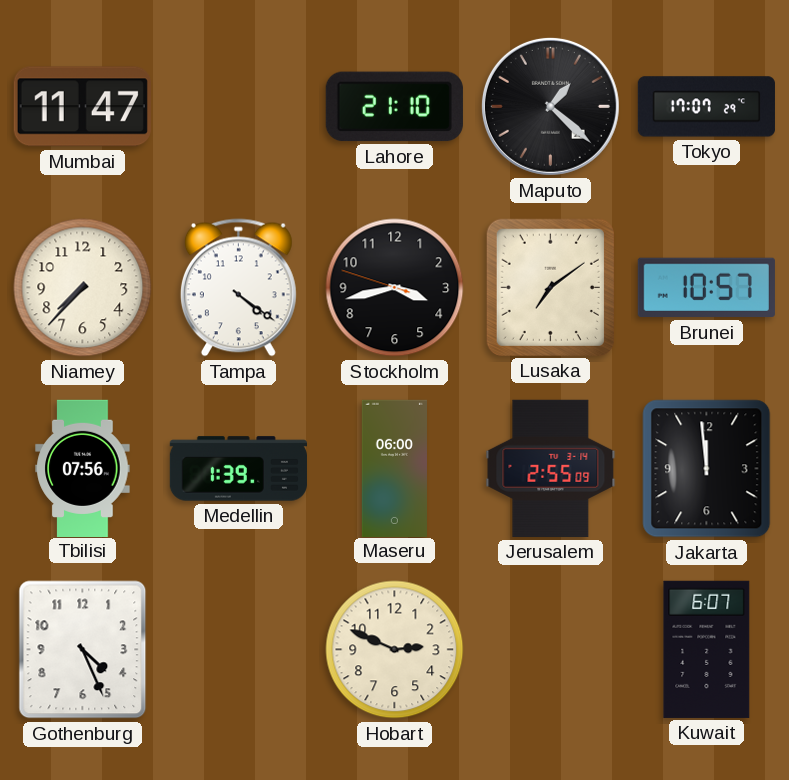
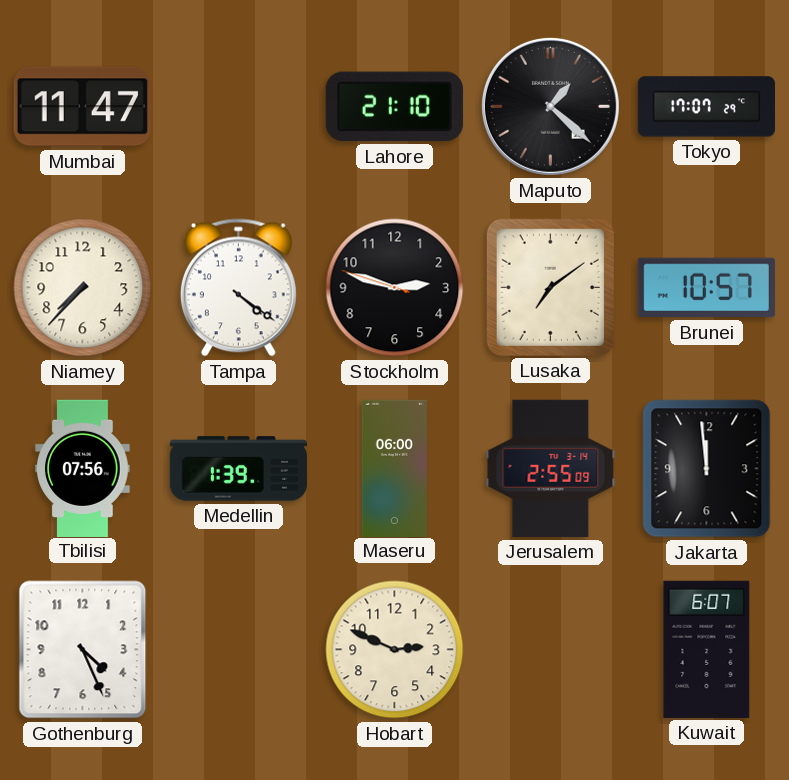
Stockholm: 3:42 -> 2:47 (395, 288)
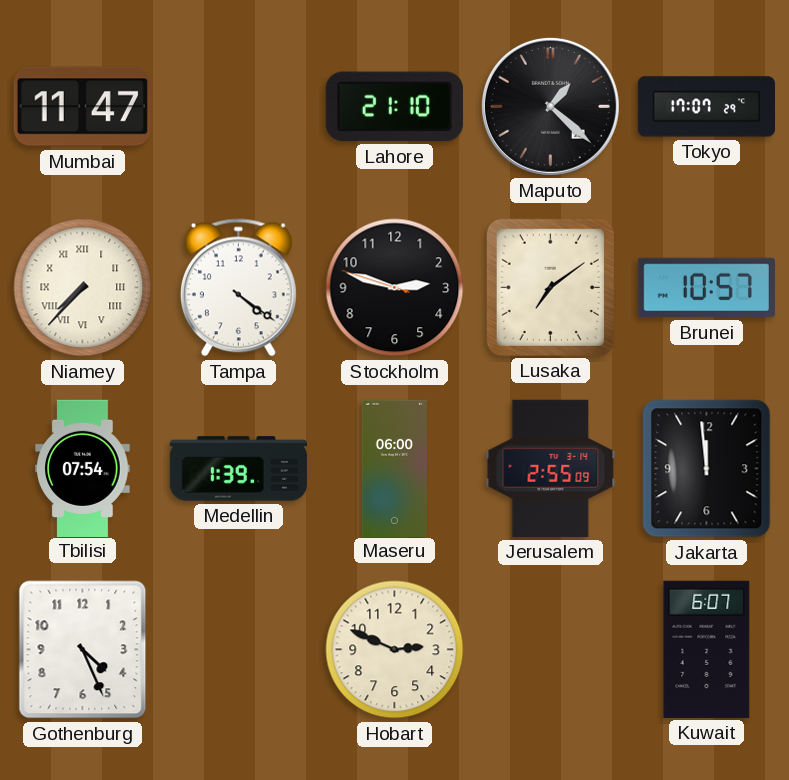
Niamey numerals: Arabic -> Roman (83, 288)
Tbilisi: 07:56 -> 07:54 (83, 468)
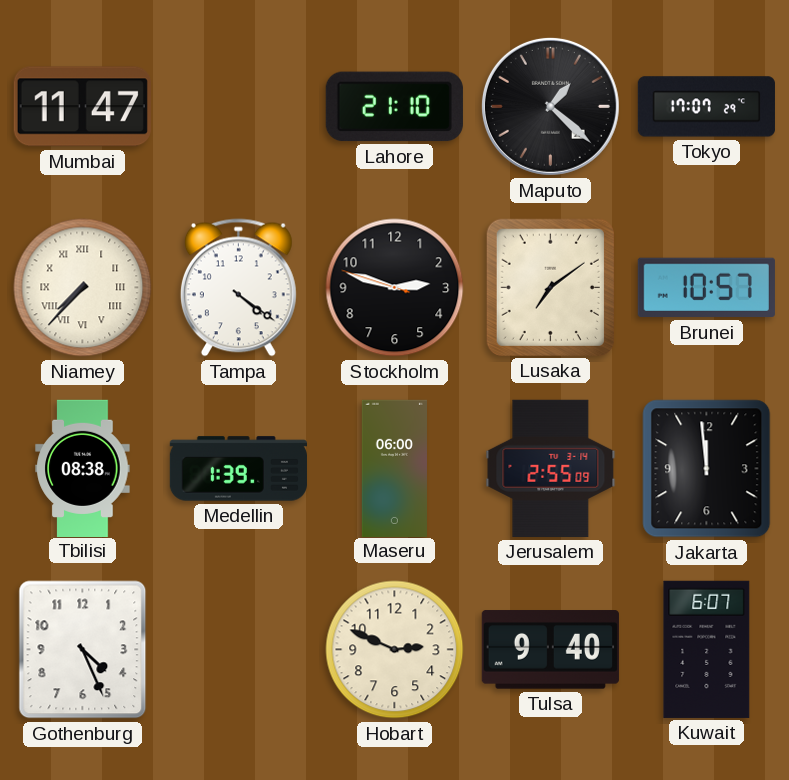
Tbilisi: 07:54 -> 08:38 (83, 468)
Tulsa: none -> 9:40 (550, 650)
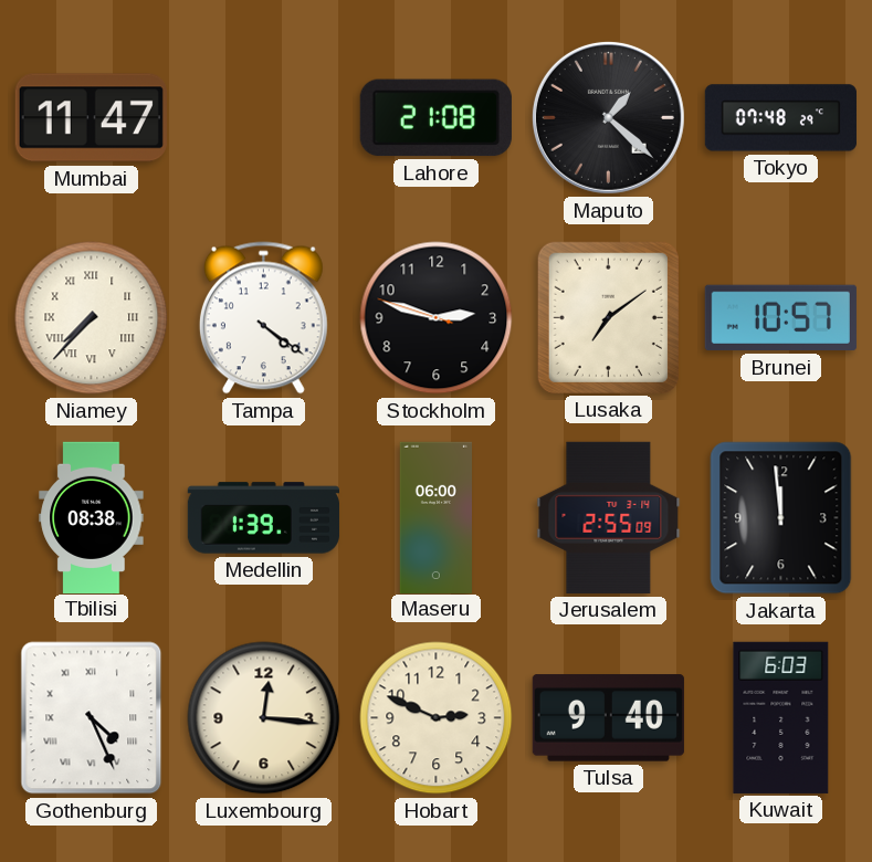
Lahore: 21:10 -> 21:08 (435, 118)
Tokyo: 17:07 -> 07:48 (780, 118)
Gothenburg numerals: Arabic -> Roman (92, 718)
Luxembourg: none -> 12:16 (264, 718)
Kuwait: 6:07 -> 6:03 (781, 717)
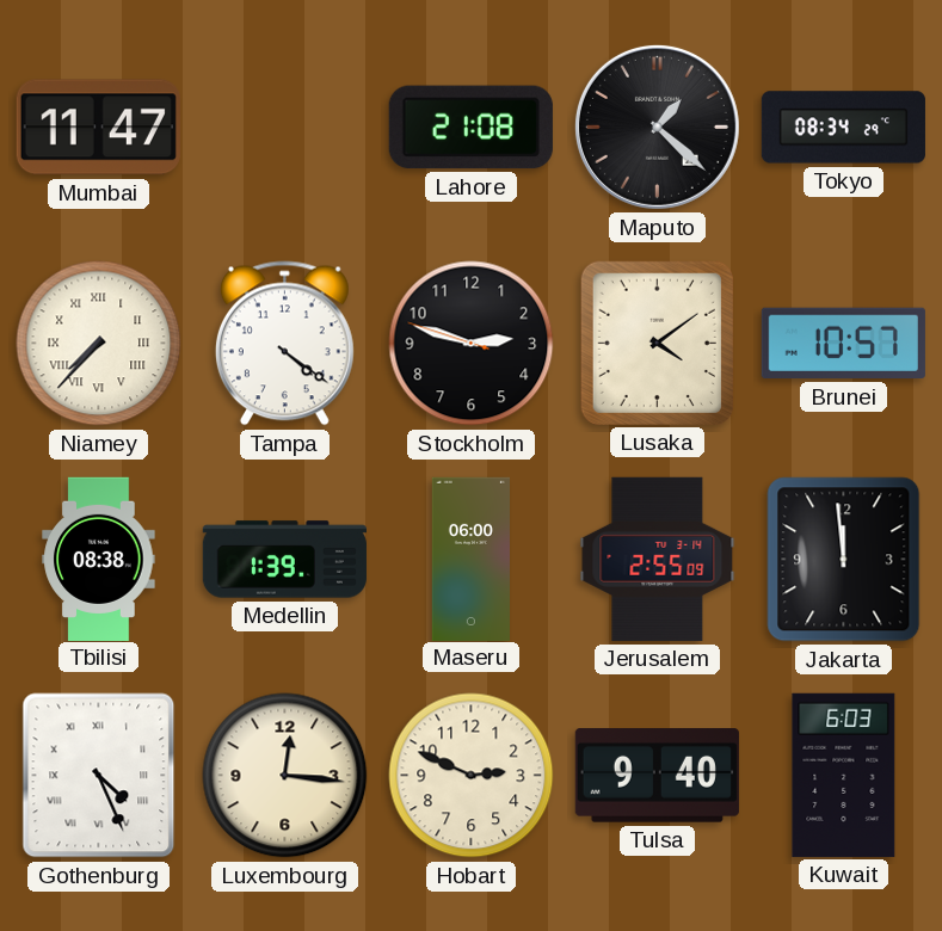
Tokyo: 07:48 -> 08:34 (843, 128)
Lusaka: 7:09 -> 4:09 (657, 343)
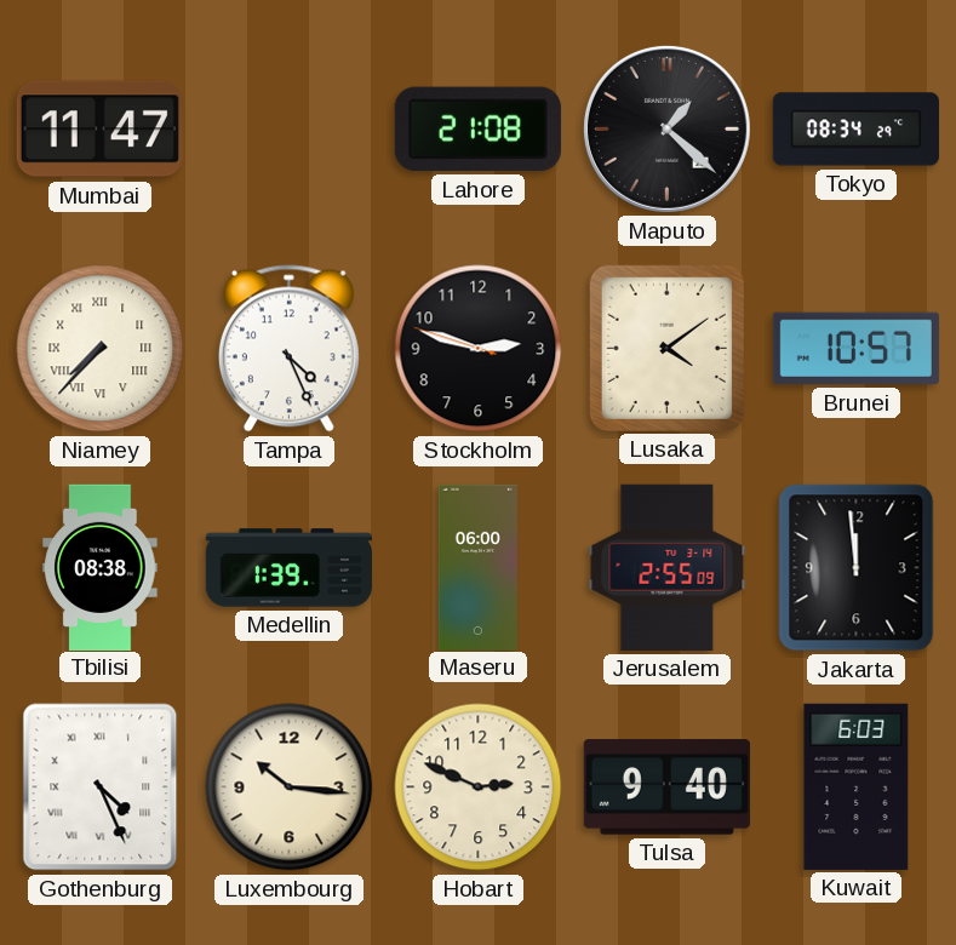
Tampa: 4:21 -> 4:26 (288, 349)
Luxembourg: 12:16 -> 10:16 (290, 787)
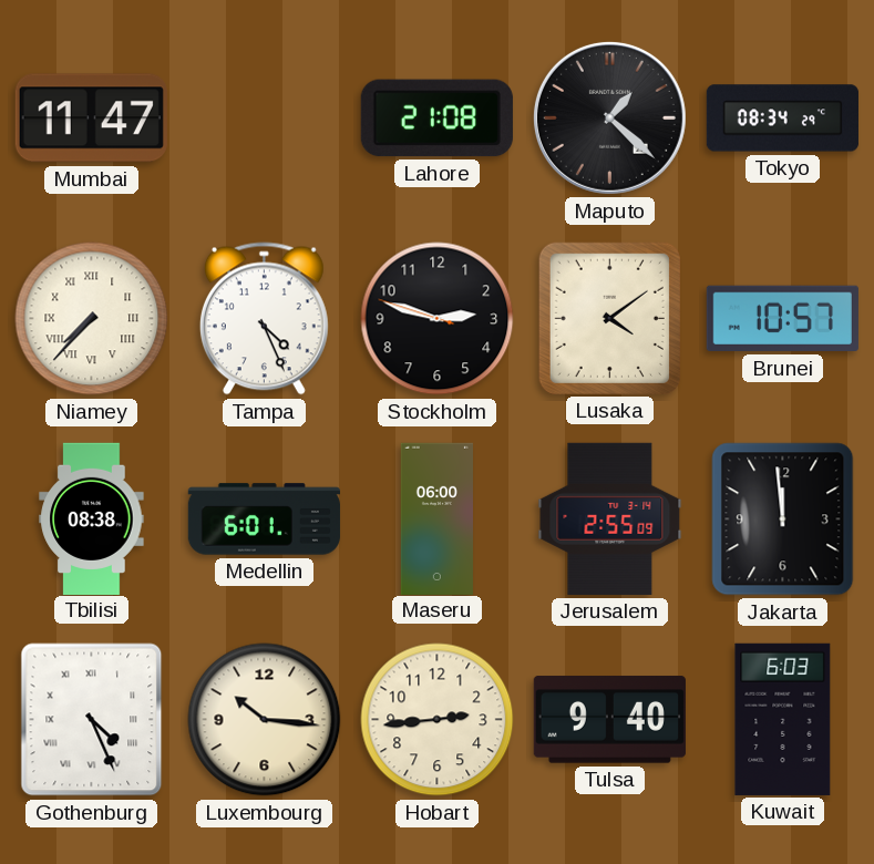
Medellin: 1:39 -> 6:01 (264, 520)
Hobart: 2:49 -> 2:44 (438, 720)
